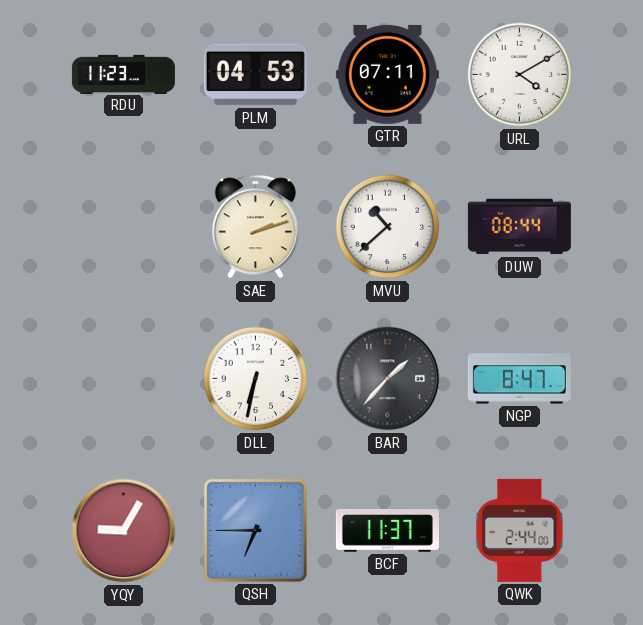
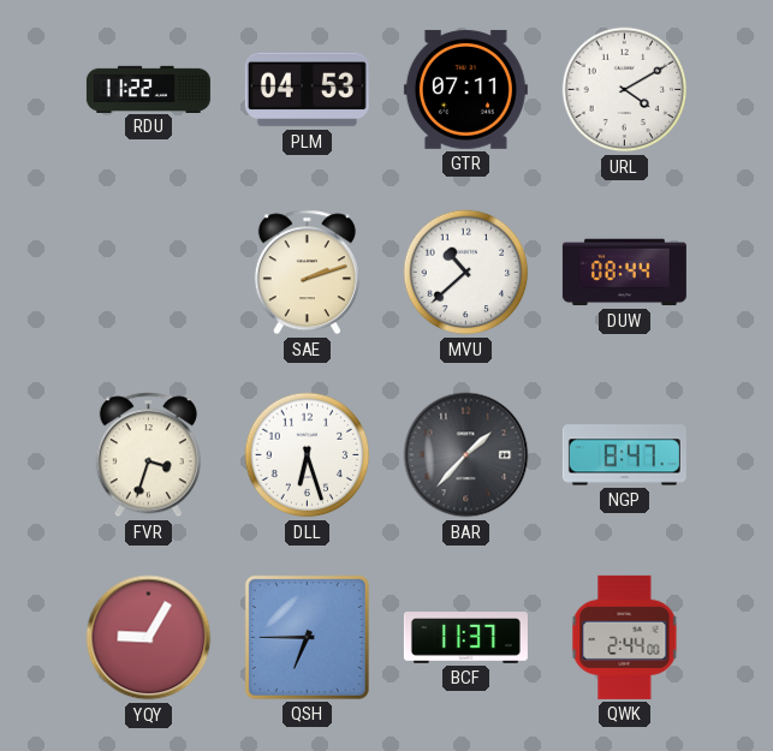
RDU: 11:23 -> 11:22 (148, 89)
FVR: none -> 3:33 (148, 455)
DLL: 6:32 -> 6:27 (308, 455)
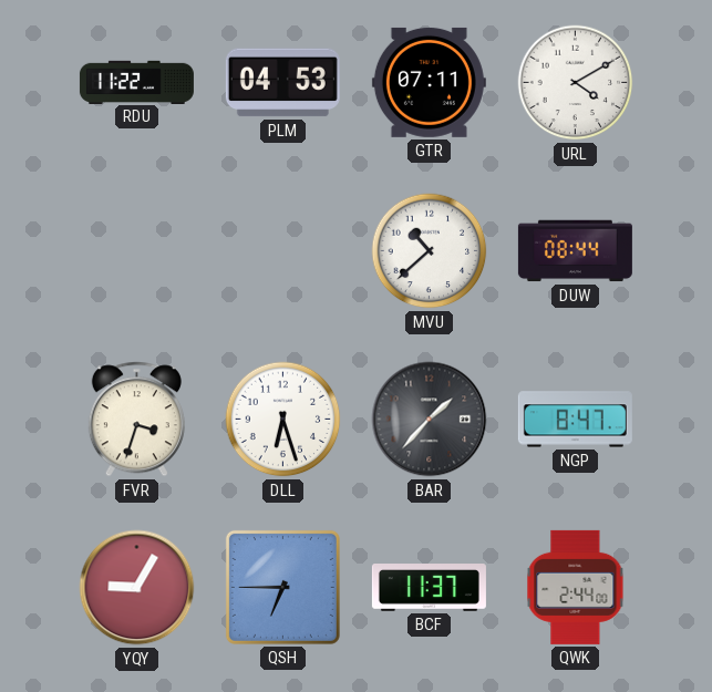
SAE: 2:12 -> none (307, 273)
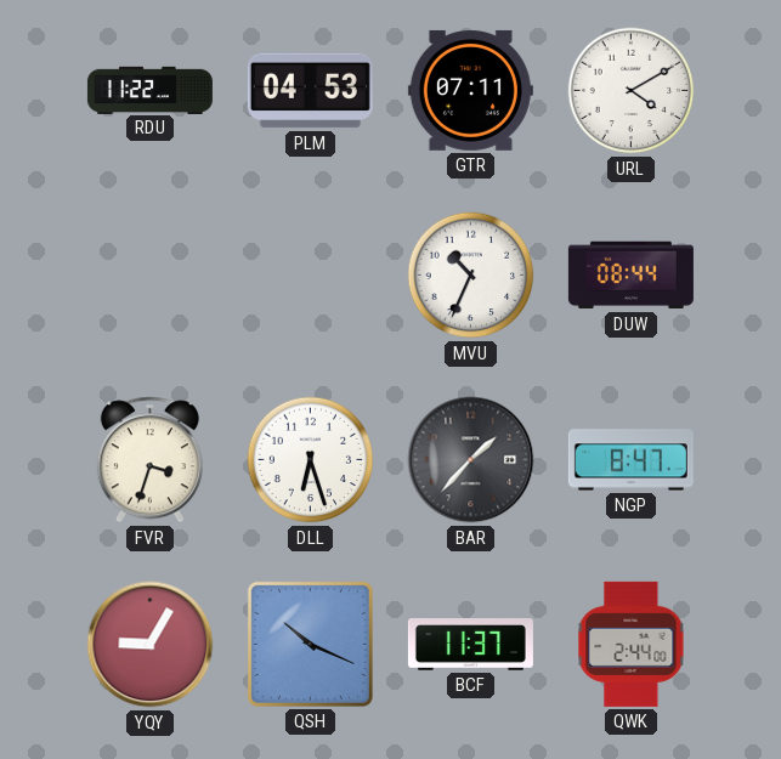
MVU: 10:38 -> 10:34 (471, 276)
QSH: 6:45 -> 10:19 (310, 644)
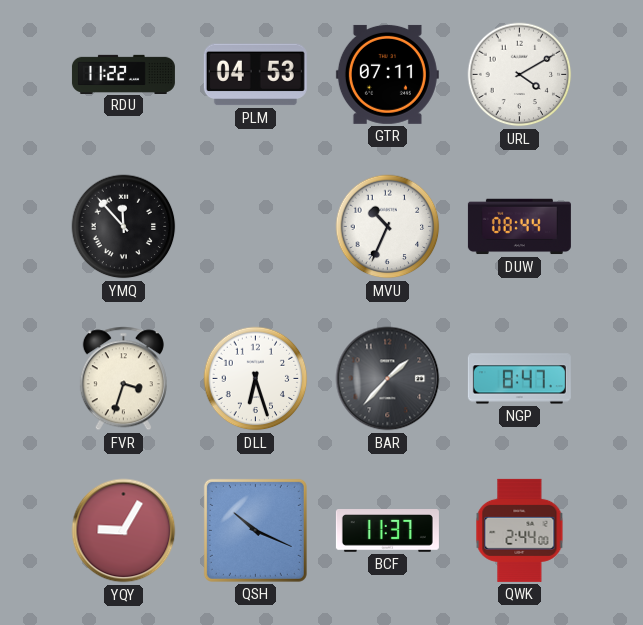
YMQ: none -> 11:53 (124, 227)
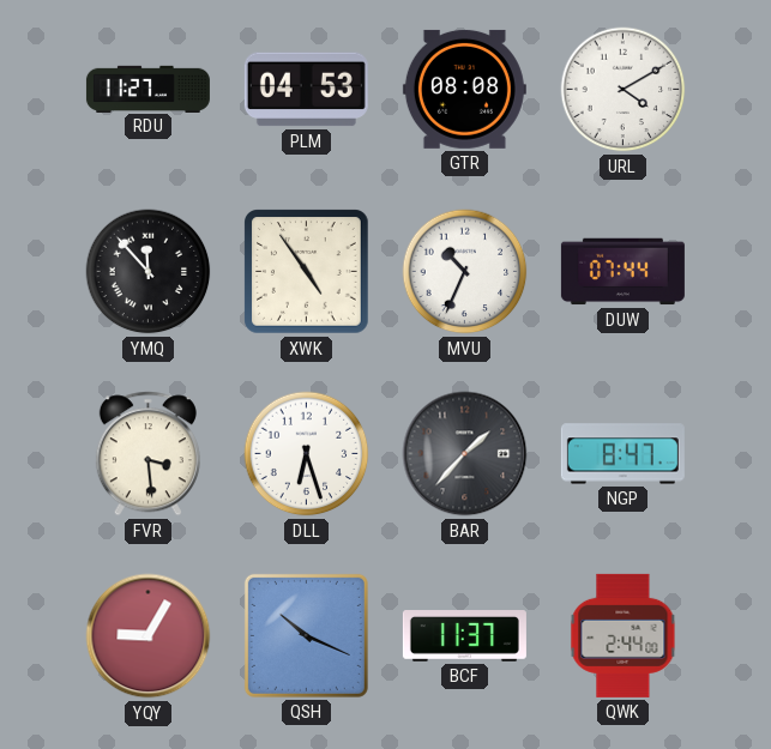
RDU: 11:22 -> 11:27 (147, 89)
GTR: 07:11 -> 08:08 (464, 89)
XWK: none -> 4:54 (307, 272)
DUW: 08:44 -> 07:44 (622, 272)
FVR: 3:33 -> 3:29 (147, 454)
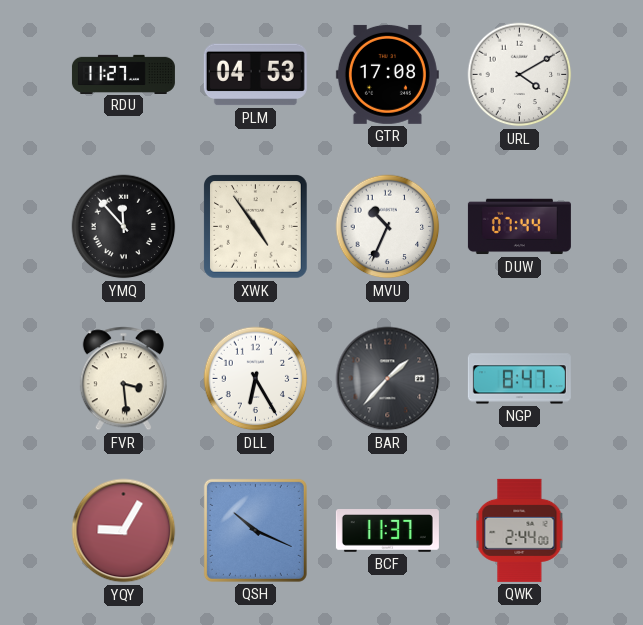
GTR: 08:08 -> 17:08 (387, 74)
DLL: 6:27 -> 6:25 (256, 379)
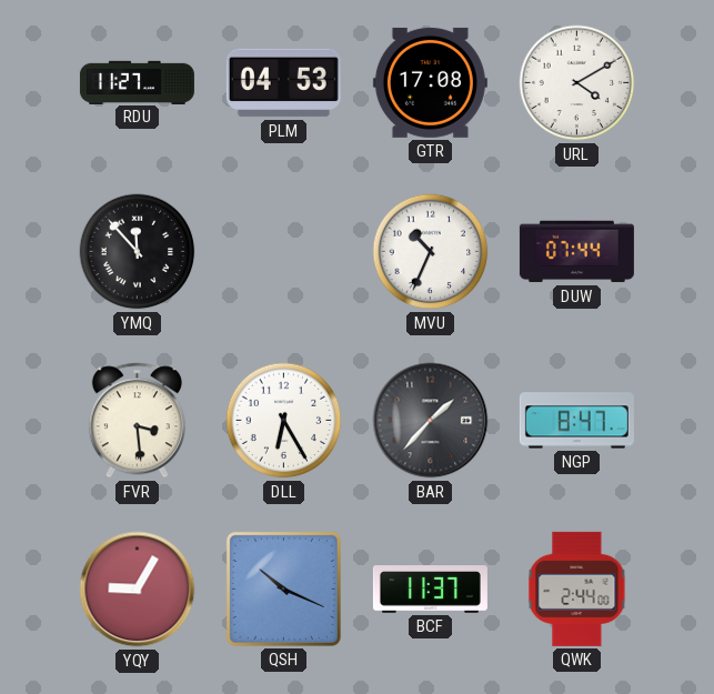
XWK: 4:54 -> none (256, 227)
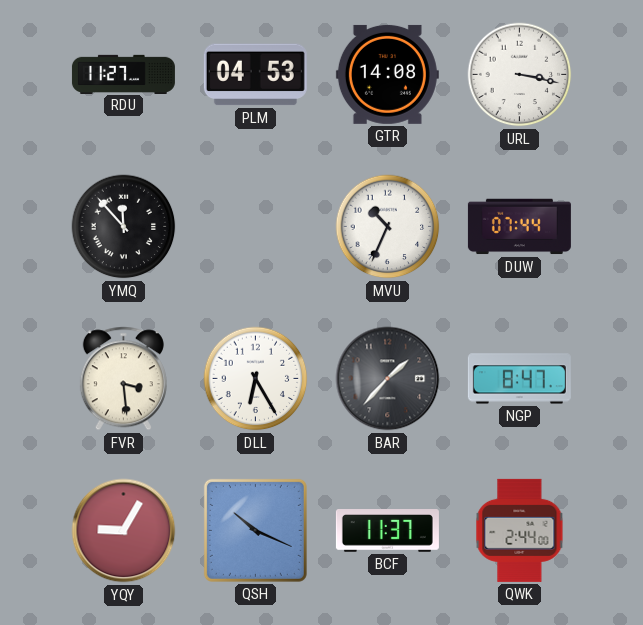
GTR: 17:08 -> 14:08 (387, 74)
URL: 4:10 -> 3:17 (520, 75)
